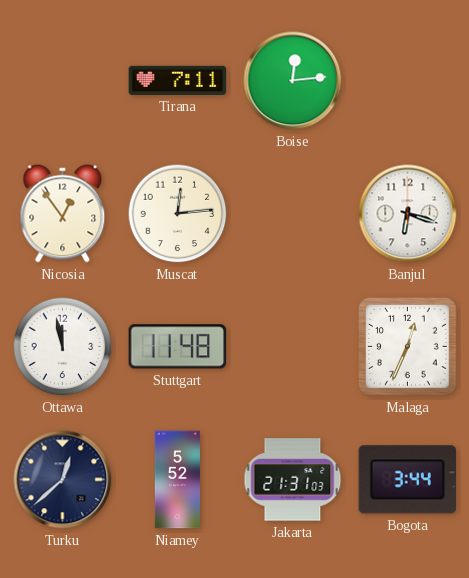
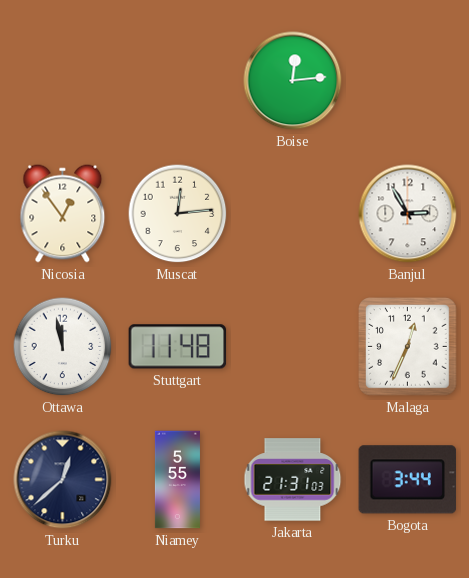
Tirana: 7:11 -> none (178, 80)
Banjul: 6:18 -> 2:55 (408, 214)
Niamey: 5:52 -> 5:55 (177, 480)
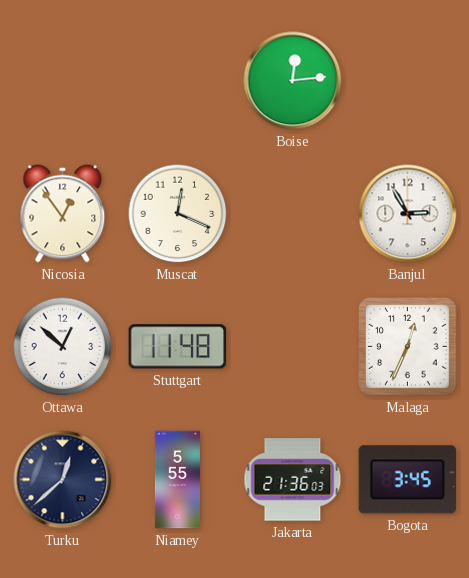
Muscat: 12:14 -> 12:19 (178, 214)
Ottawa: 11:58 -> 12:52 (63, 347)
Jakarta: 21:31 -> 21:36 (293, 480)
Bogota: 3:44 -> 3:45 (408, 480)
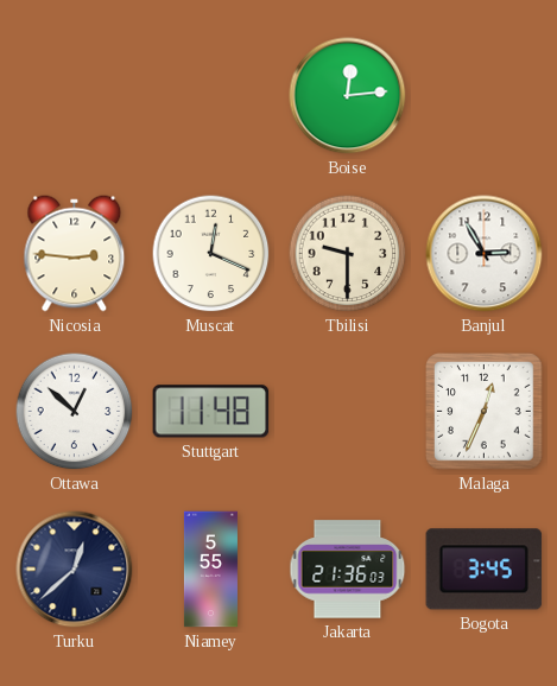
Nicosia: 12:54 -> 2:46 (75, 254)
Tbilisi: none -> 9:30 (348, 254)
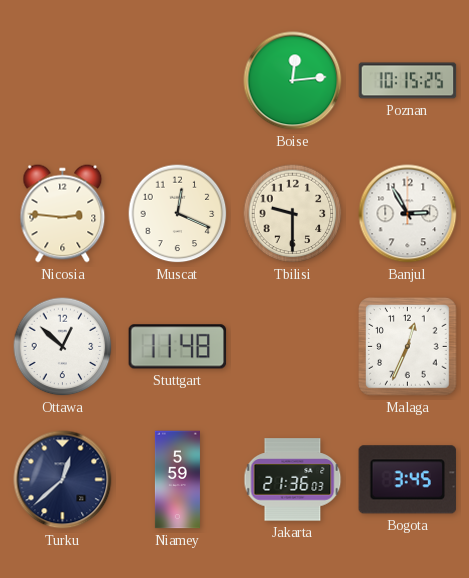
Poznan: none -> 10:15 (408, 81)
Niamey: 5:55 -> 5:59 (177, 480)
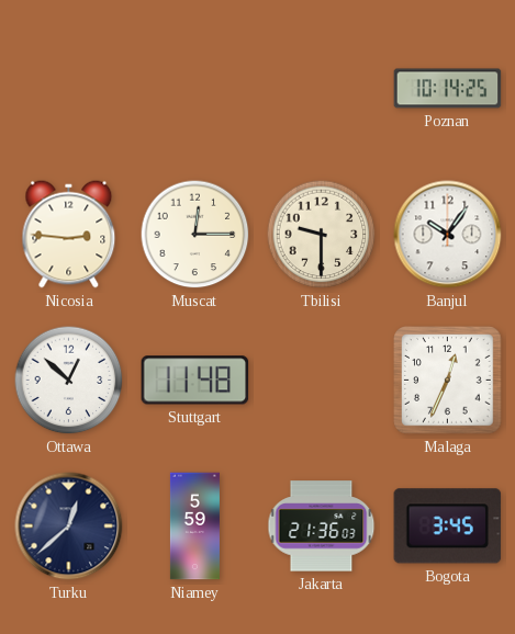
Boise: 12:14 -> none (293, 81)
Poznan: 10:15 -> 10:14 (448, 89)
Muscat: 12:19 -> 12:15 (195, 235)
Banjul: 2:55 -> 10:06 (448, 235)
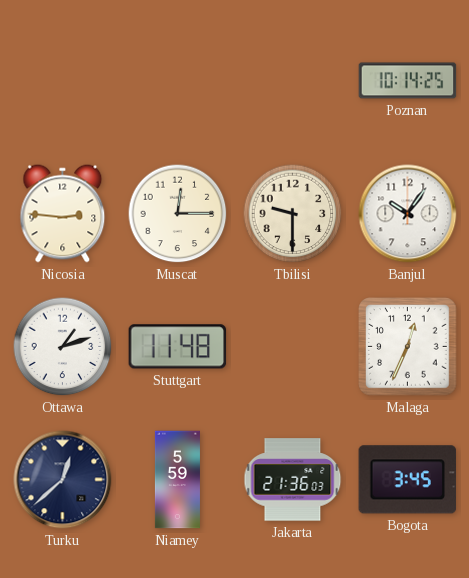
Ottawa: 12:52 -> 1:12 (63, 347)
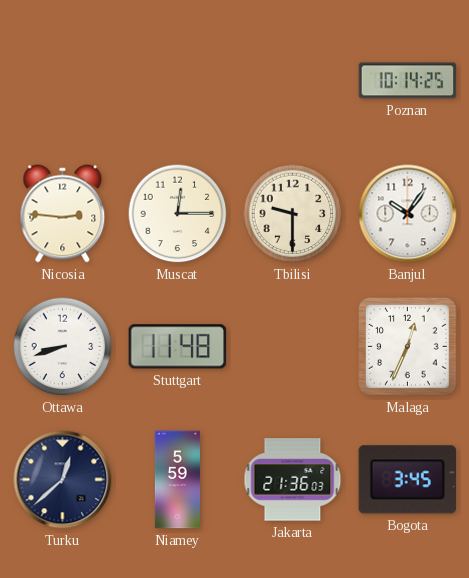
Ottawa: 1:12 -> 8:42 (63, 347)
